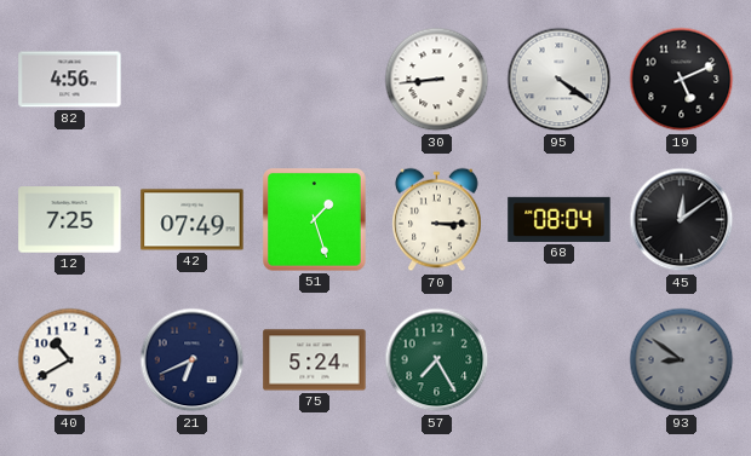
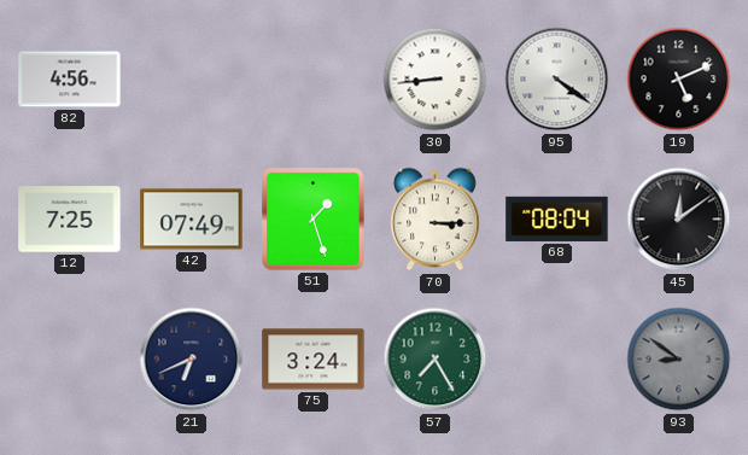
40: 10:40 -> none (70, 360)
75: 5:24 -> 3:24 (314, 360)
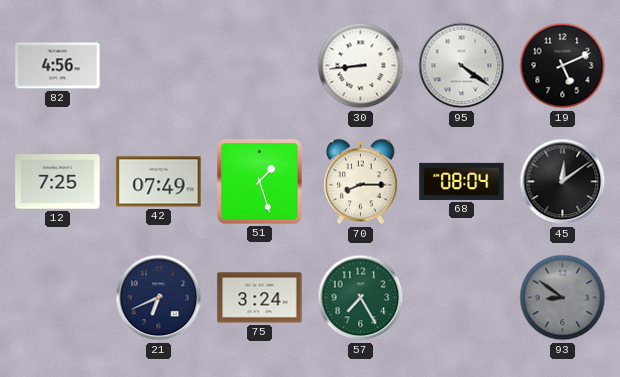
70: 3:15 -> 8:15 (361, 182)
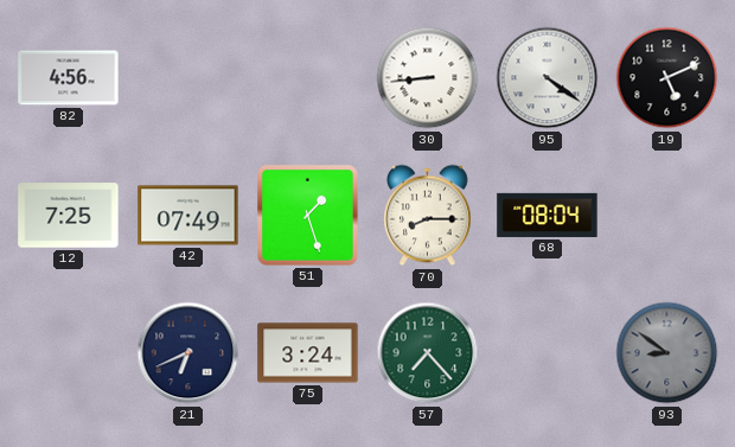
45: 12:09 -> none (563, 182)
57: 7:25 -> 7:23 (428, 353)
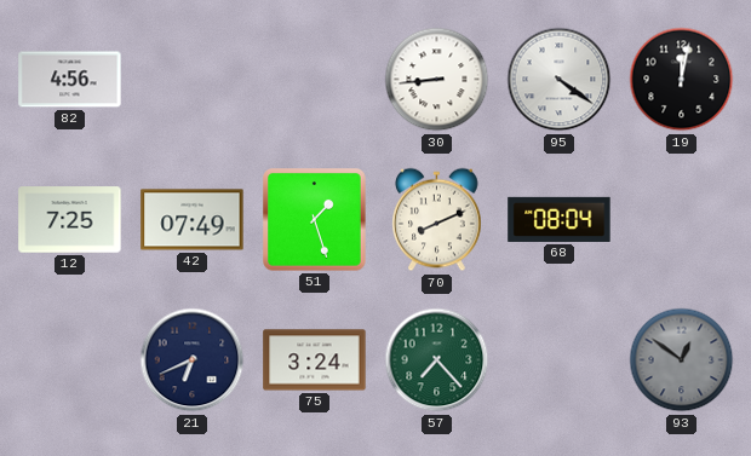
19: 5:11 -> 12:02 (682, 80)
70: 8:15 -> 8:11 (437, 220)
93: 8:51 -> 12:51 (682, 360)
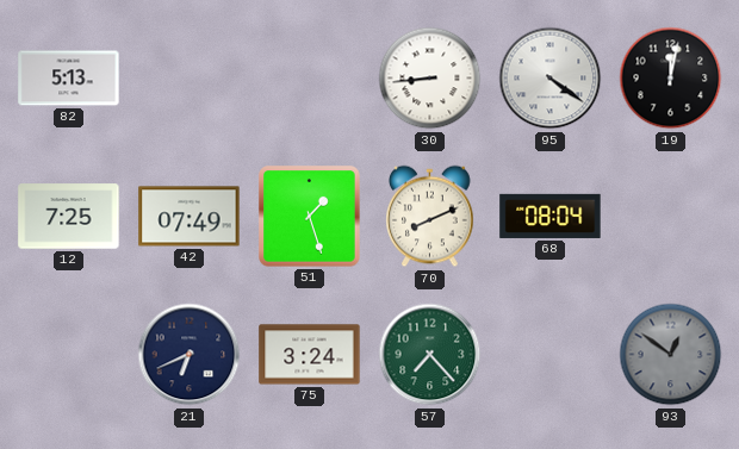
82: 4:56 -> 5:13 (69, 79)
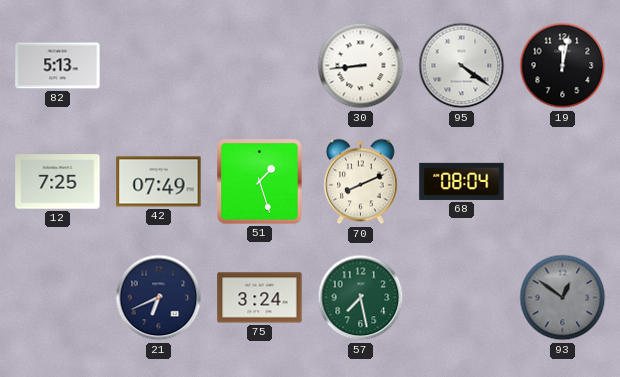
57: 7:23 -> 7:28 (361, 298)
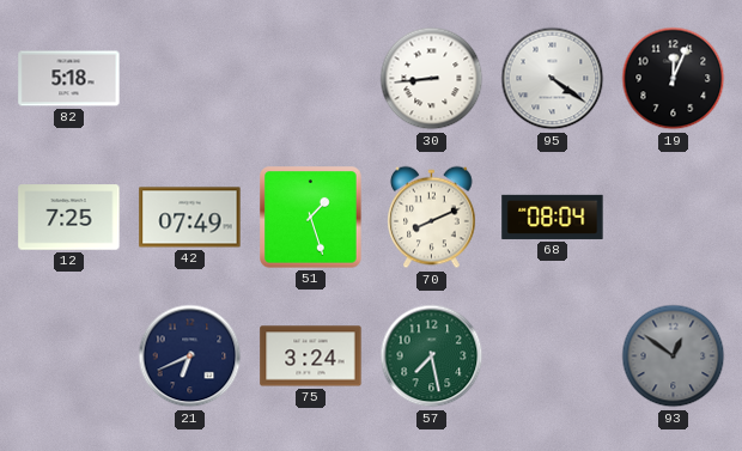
82: 5:13 -> 5:18 (69, 79)
19: 12:02 -> 12:04 (674, 79)
